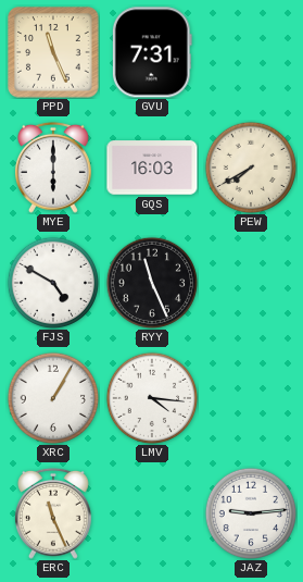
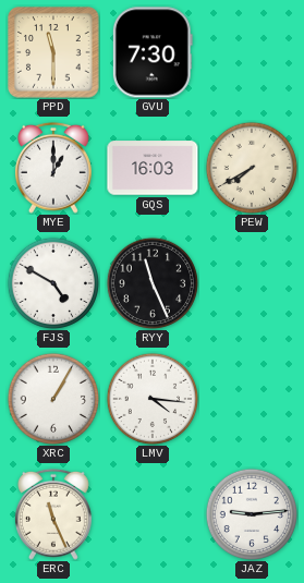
PPD: 11:26 -> 11:30 (53, 52)
GVU: 7:31 -> 7:30 (153, 52)
MYE: 6:00 -> 1:00 (53, 168)
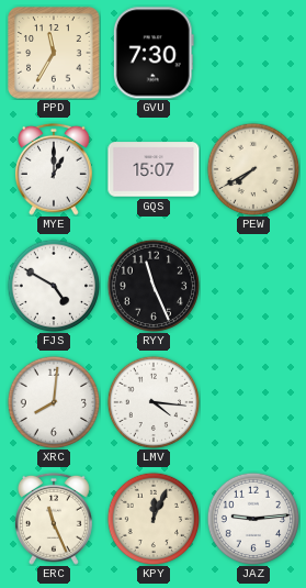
PPD: 11:30 -> 11:35 (54, 53)
GQS: 16:03 -> 15:07 (154, 169)
XRC: 1:05 -> 8:01 (54, 402)
KPY: none -> 12:04 (154, 519)
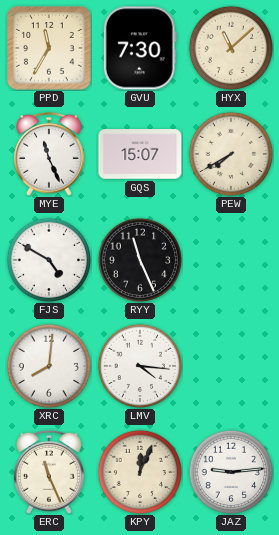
HYX: none -> 11:08 (231, 48)
MYE: 1:00 -> 11:26 (49, 154)
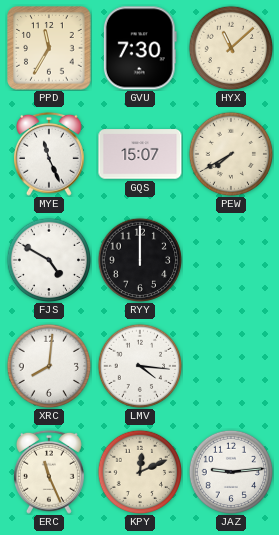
RYY: 11:26 -> 12:00 (140, 260)
KPY: 12:04 -> 12:11 (140, 472)
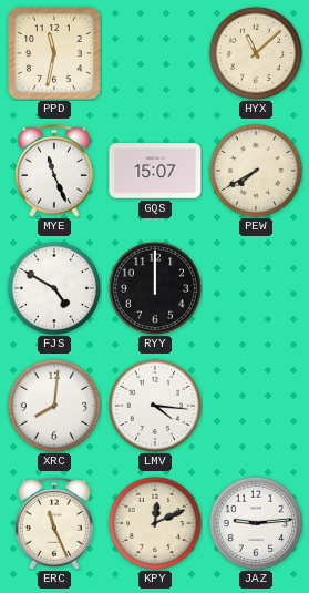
PPD: 11:35 -> 11:32 (54, 53)
GVU: 7:30 -> none (140, 48)
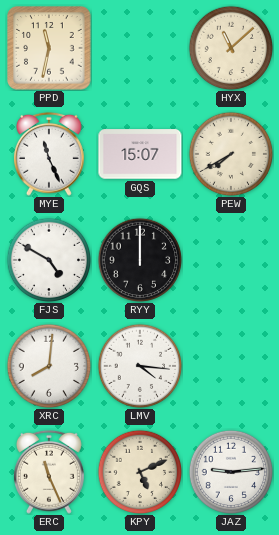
KPY: 12:11 -> 5:11 (140, 472)
